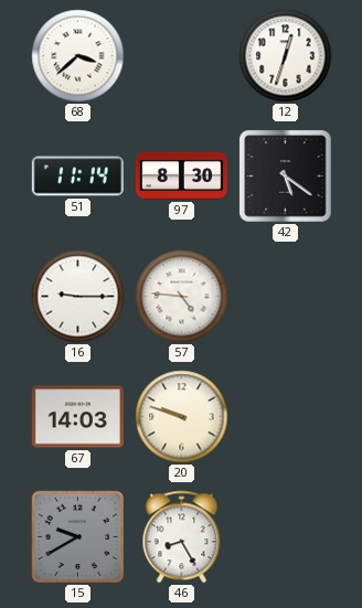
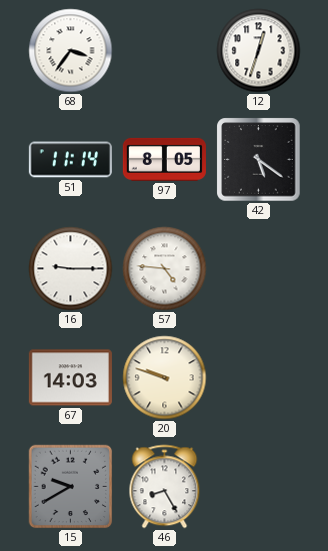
68: 3:38 -> 3:36 (71, 51)
97: 8:30 -> 8:05 (164, 159)
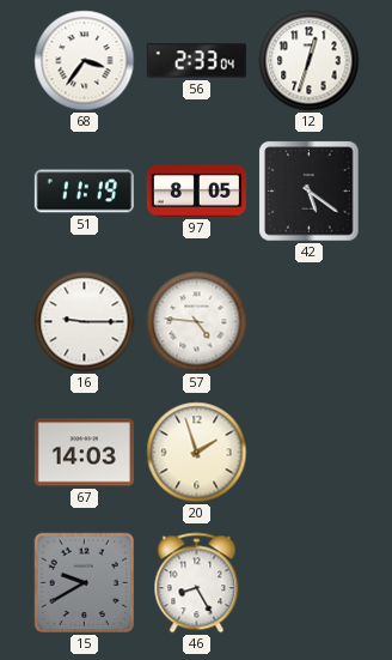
56: none -> 2:33 (196, 61)
51: 11:14 -> 11:19 (84, 192)
20: 9:48 -> 1:57 (197, 453)
